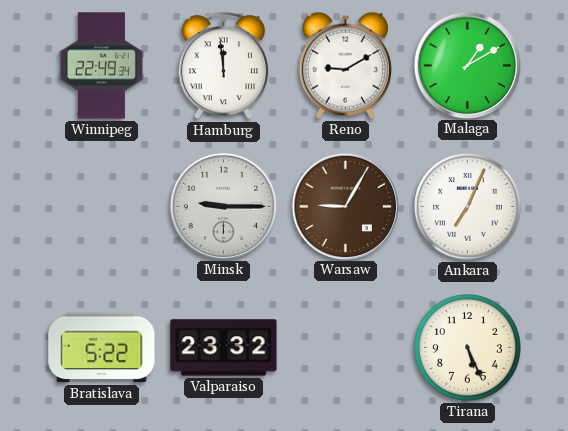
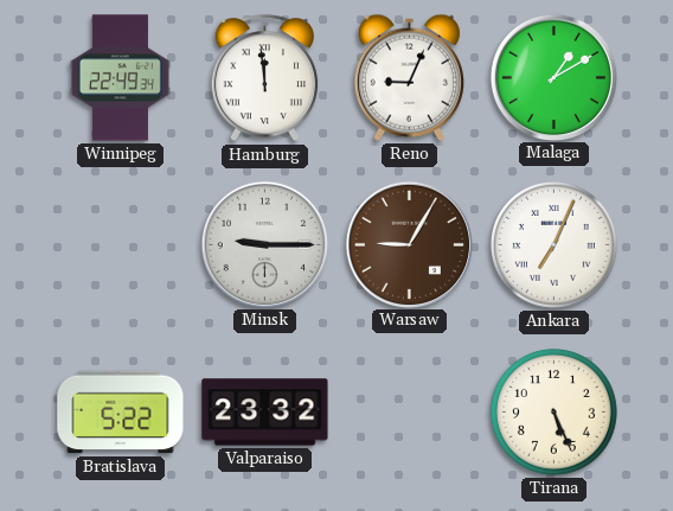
Reno: 9:10 -> 9:04 (409, 77)
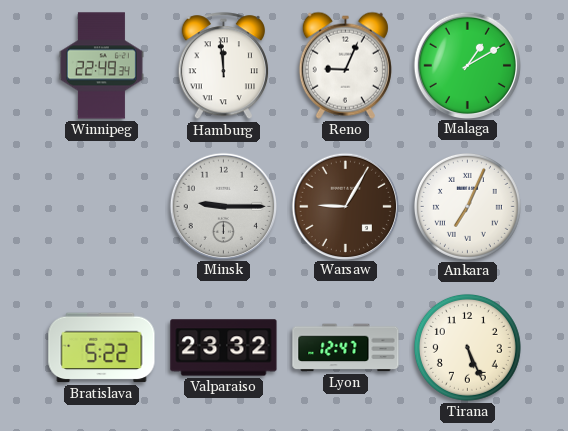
Lyon: none -> 12:47 (346, 348)
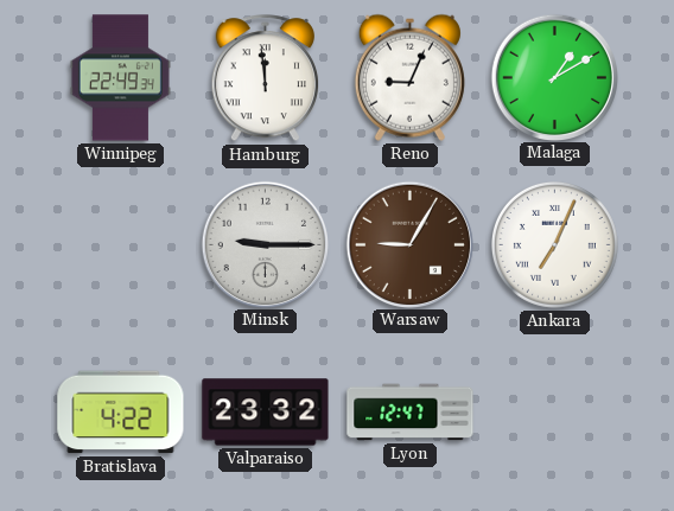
Bratislava: 5:22 -> 4:22 (121, 413)
Tirana: 5:26 -> none (467, 347)
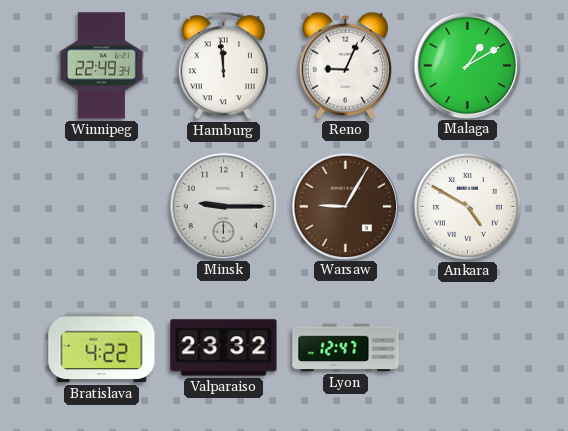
Ankara: 7:04 -> 4:50 (467, 206)
